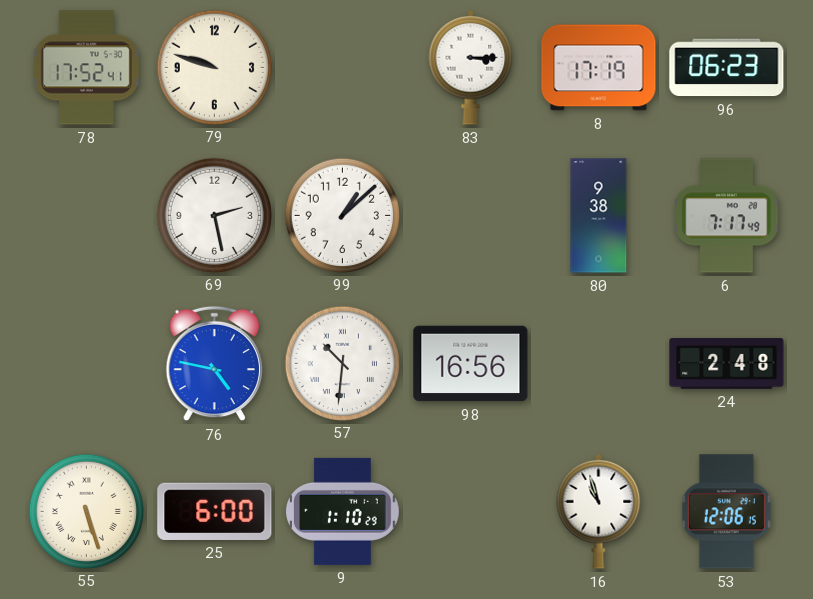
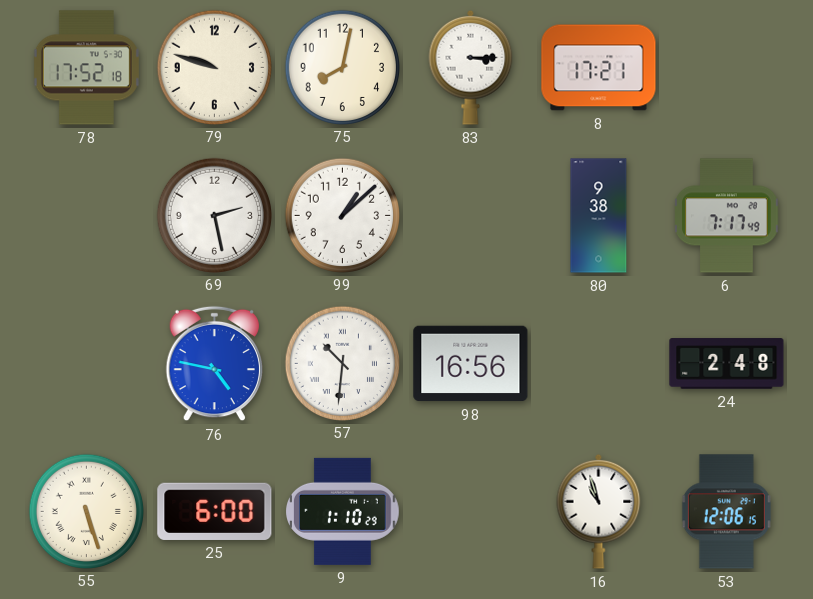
78: 17:52:41 -> 17:52:18 (86, 68)
75: none -> 8:02 (342, 67)
8: 17:19 -> 17:21 (599, 68)
96: 06:23 -> none (727, 68)
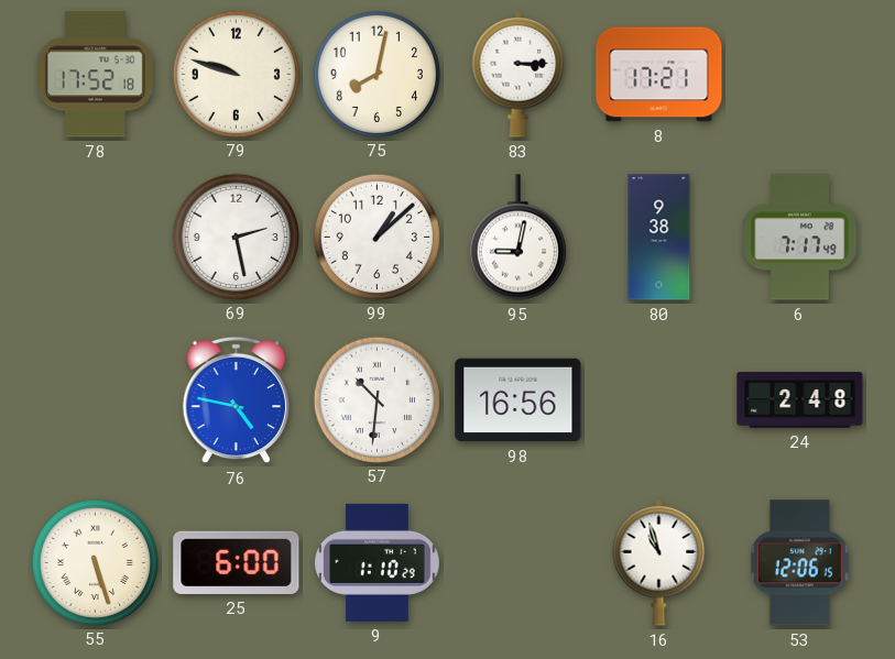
95: none -> 9:02 (517, 238)
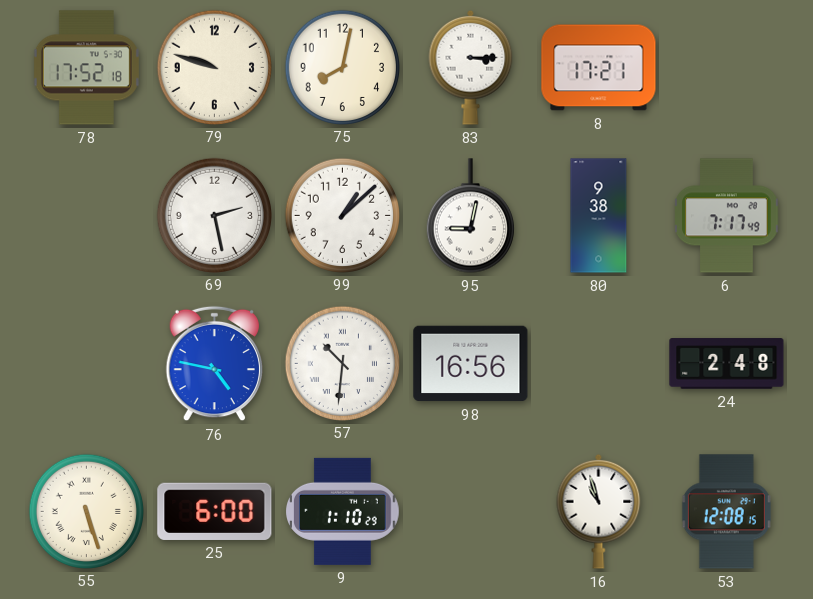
53: 12:06 -> 12:08 (726, 512)
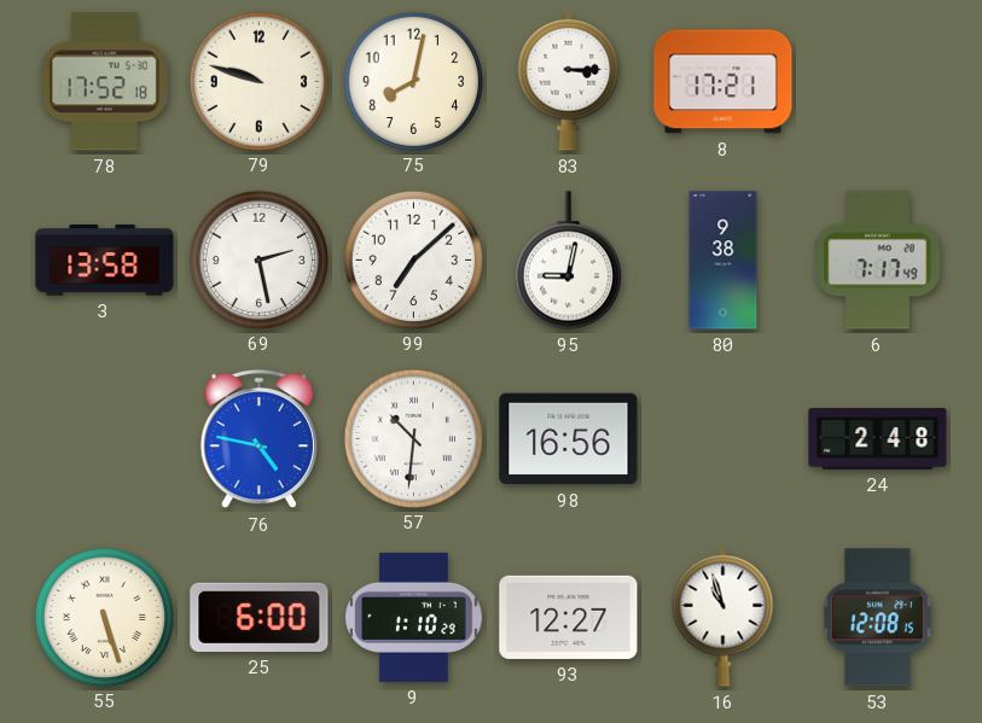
3: none -> 13:58 (105, 261)
99: 1:08 -> 7:08 (413, 260)
93: none -> 12:27 (569, 617)
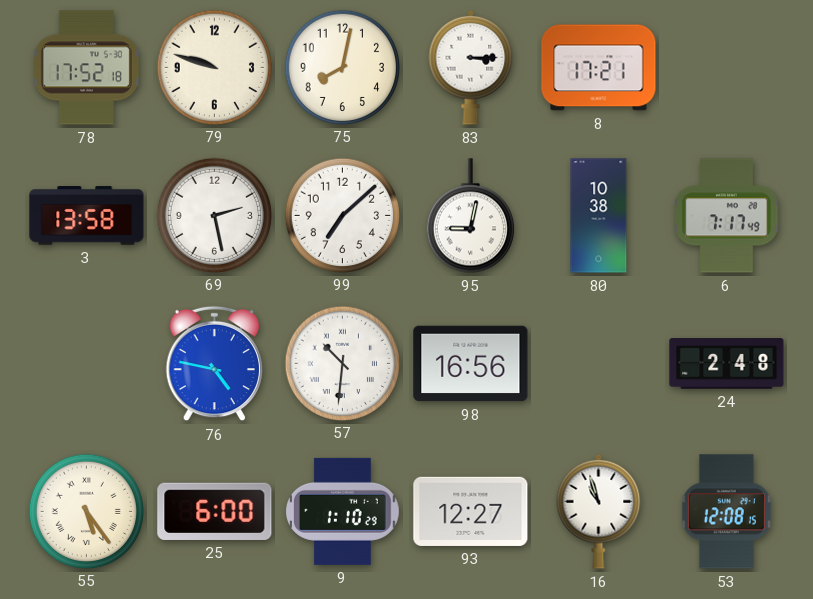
80: 9:38 -> 10:38 (599, 216)
55: 5:27 -> 5:24 (86, 511)
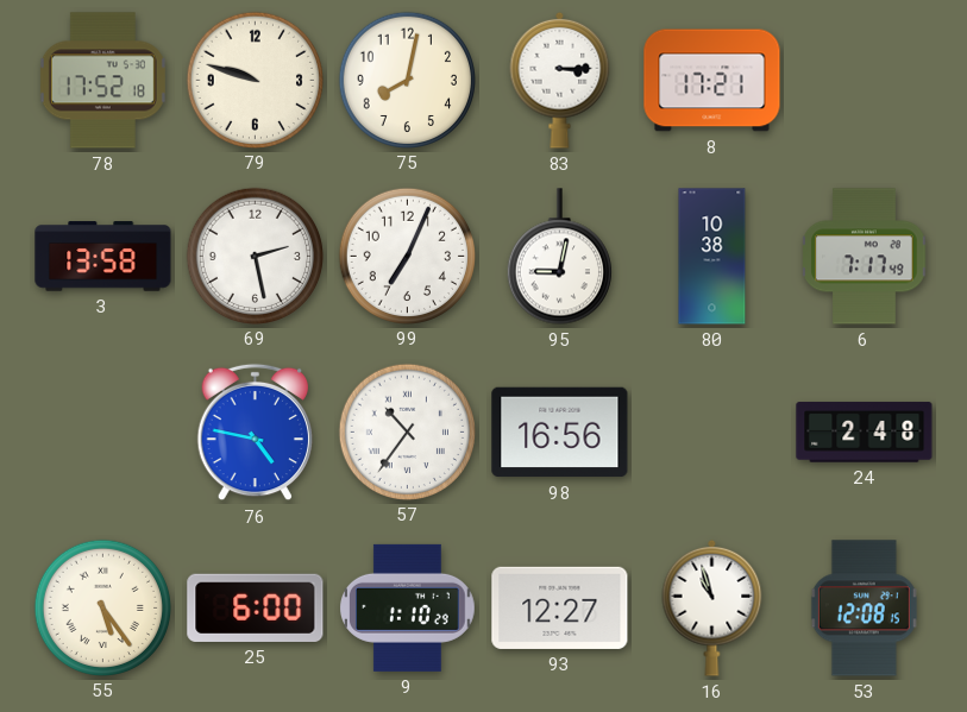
99: 7:08 -> 7:04 (407, 256)
57: 10:31 -> 10:36 (407, 431)
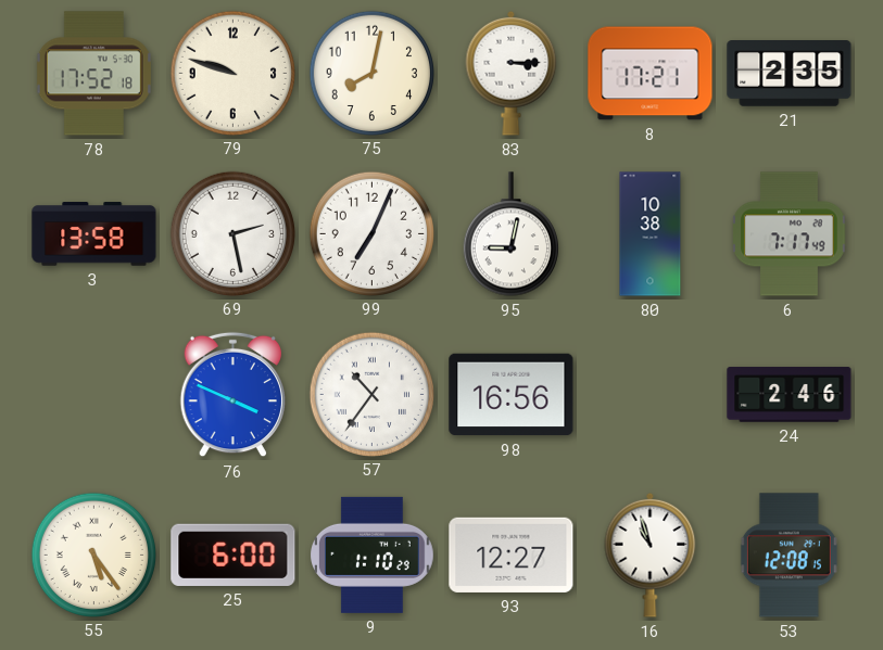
21: none -> 2:35 (790, 74)
76: 4:47 -> 3:49 (232, 395)
24: 2:48 -> 2:46 (790, 395)
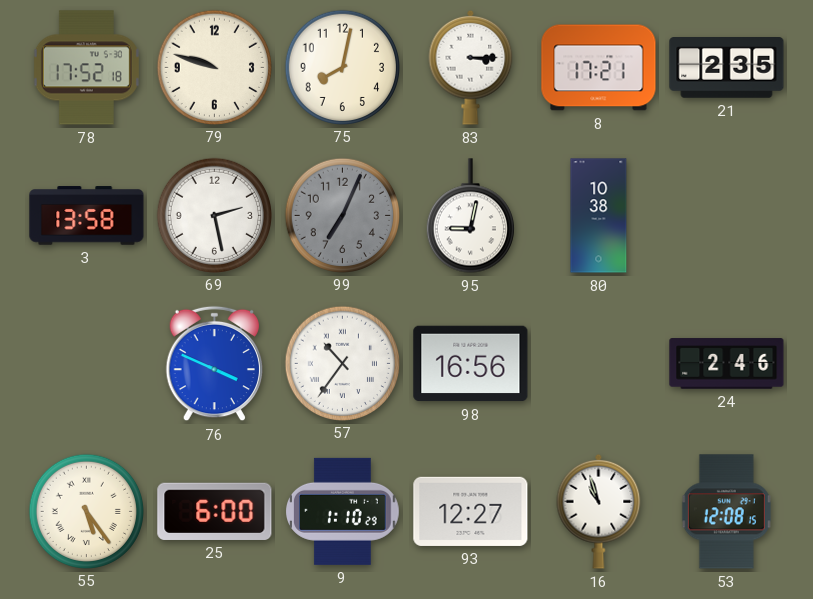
99 dial: white -> grey (342, 215)
6: 7:17 -> none (790, 234)
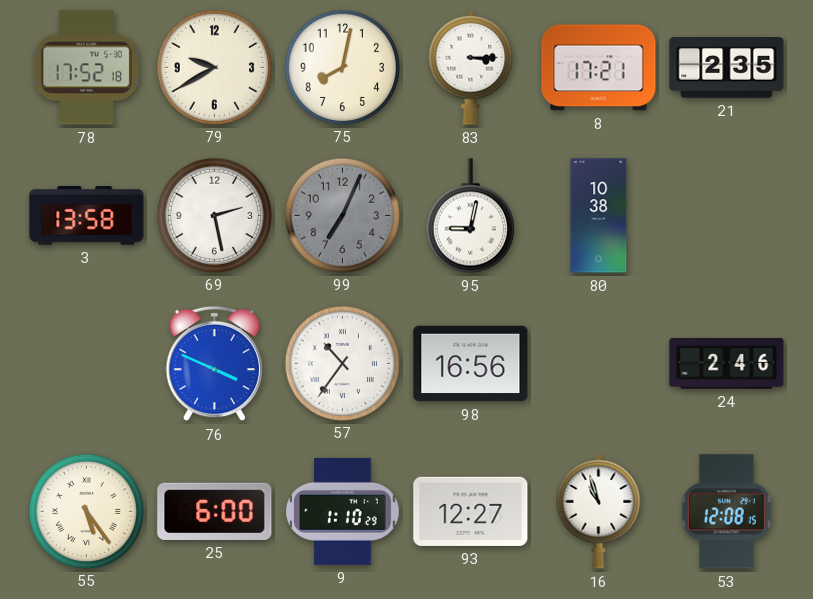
79: 9:48 -> 9:40 (214, 67)
